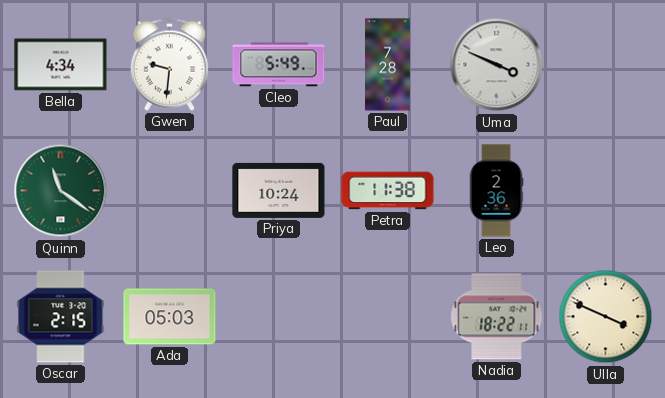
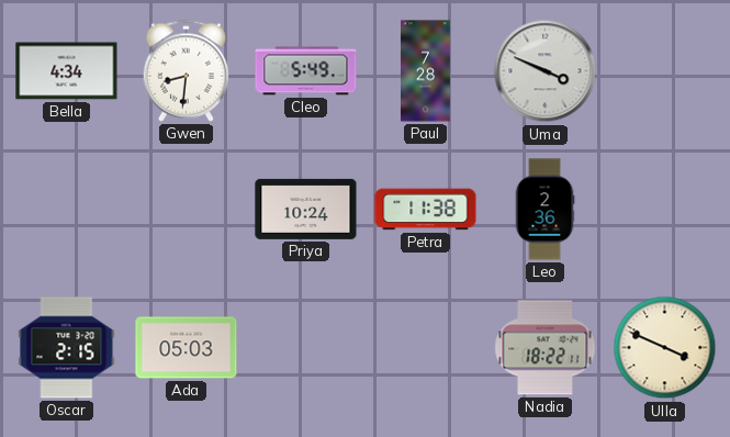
Gwen: 9:31 -> 8:31 (186, 70)
Quinn: 11:21 -> none (61, 191)
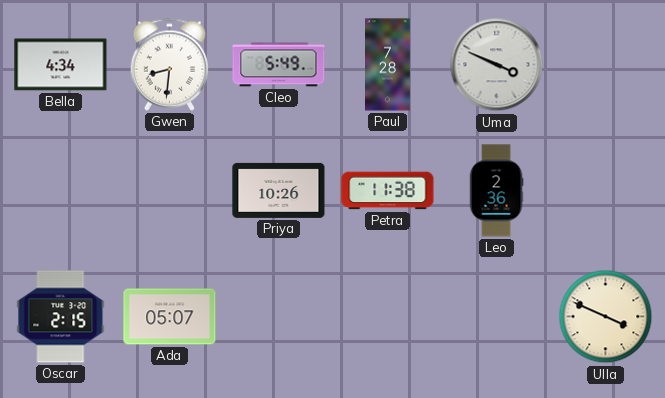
Priya: 10:24 -> 10:26 (279, 190)
Ada: 05:03 -> 05:07 (170, 317)
Nadia: 18:22 -> none (546, 348)
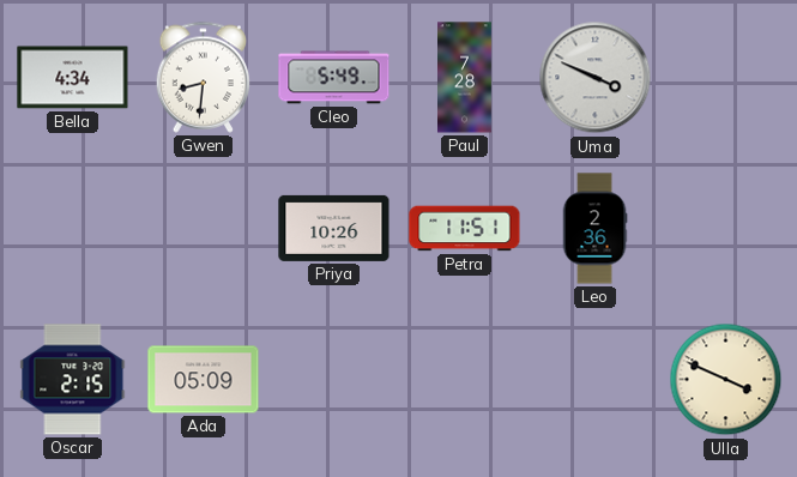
Petra: 11:38 -> 11:51 (465, 229)
Ada: 05:07 -> 05:09 (204, 380)
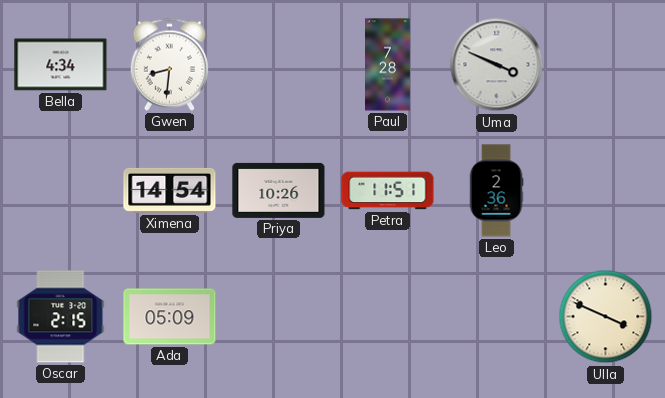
Cleo: 5:49 -> none (334, 78)
Ximena: none -> 14:54 (170, 190)
